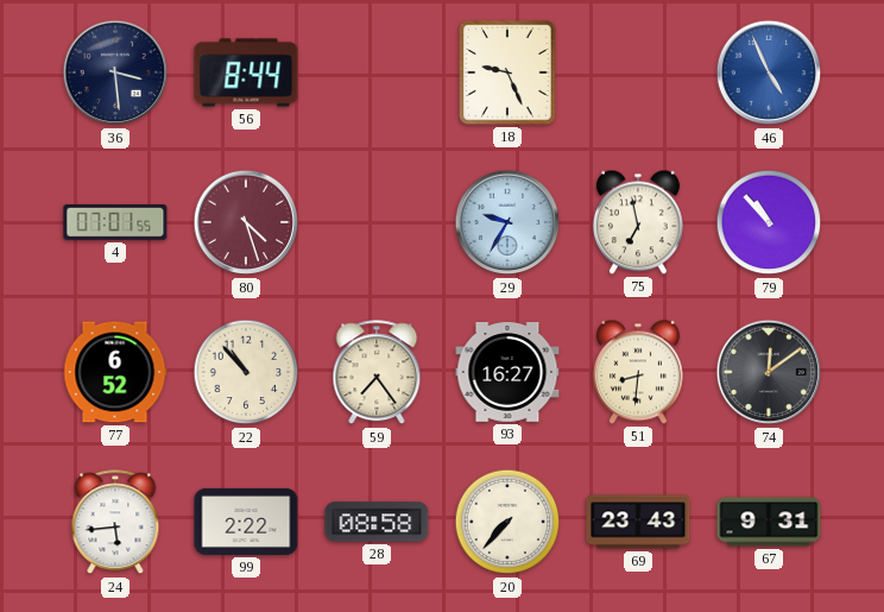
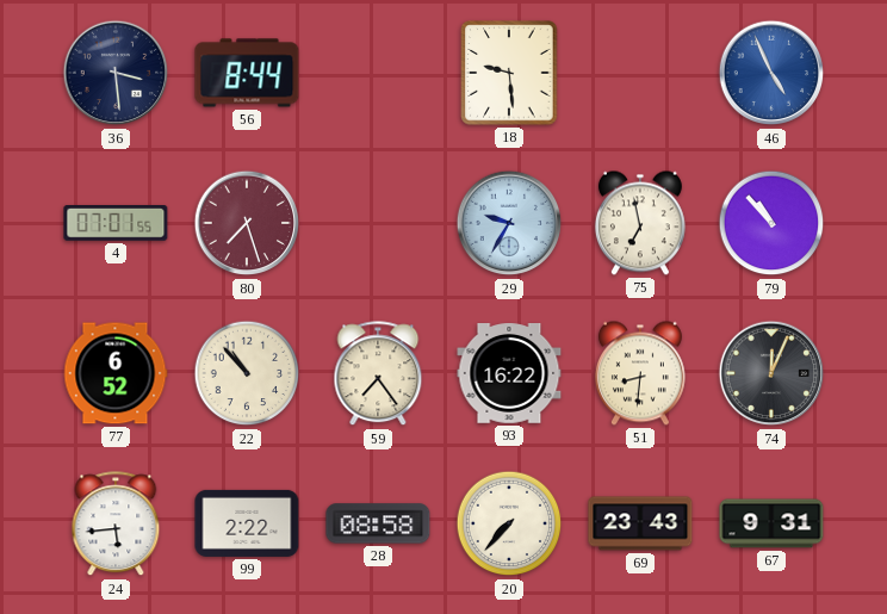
18: 9:26 -> 9:29 (509, 73)
80: 4:27 -> 7:27 (247, 223)
93: 16:27 -> 16:22 (509, 374)
74: 12:09 -> 12:04 (771, 373)
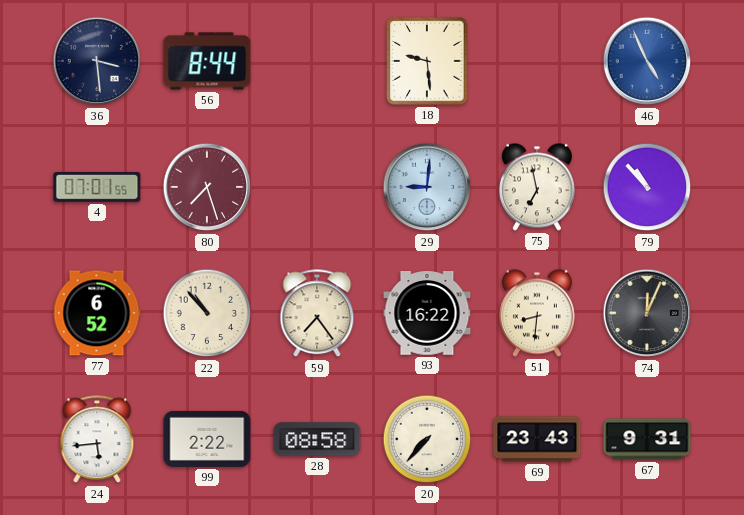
29: 9:35 -> 9:01 (427, 187)
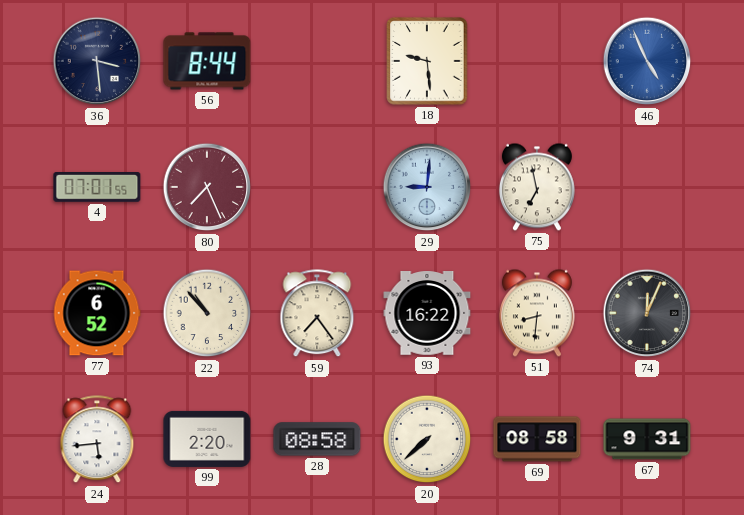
80: 7:27 -> 7:26 (207, 187)
79: 10:53 -> none (647, 187)
99: 2:22 -> 2:20 (207, 439)
20: 7:37 -> 7:38 (427, 439)
69: 23:43 -> 08:58 (537, 439)
